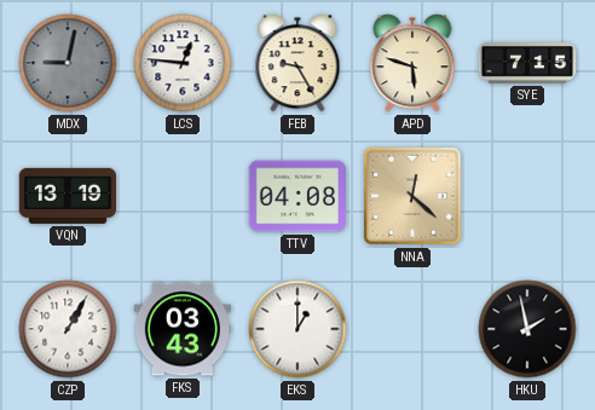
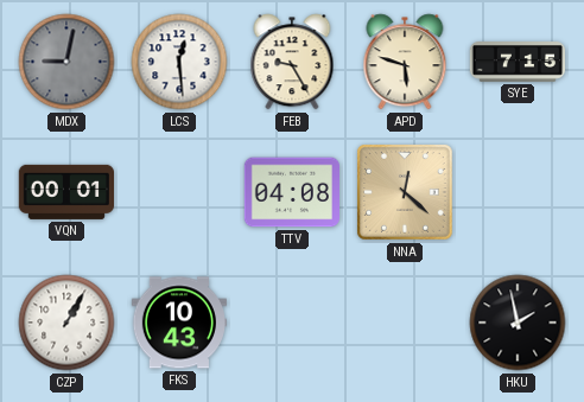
LCS: 12:46 -> 12:29 (179, 62)
VQN: 13:19 -> 00:01 (65, 192)
FKS: 03:43 -> 10:43 (178, 323)
EKS: 1:00 -> none (297, 329)
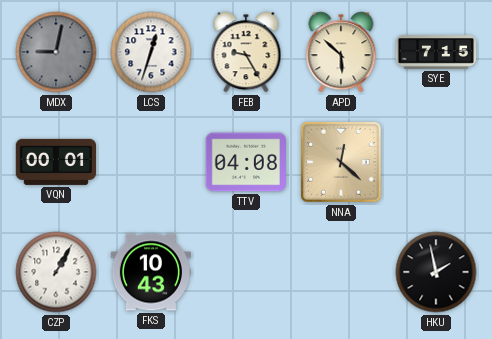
LCS: 12:29 -> 12:33 (151, 52)
APD: 5:48 -> 5:52 (341, 52)
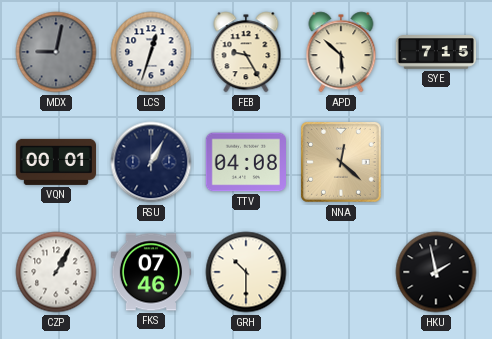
RSU: none -> 1:05 (151, 162)
FKS: 10:43 -> 07:46 (150, 272)
GRH: none -> 10:30 (246, 272)
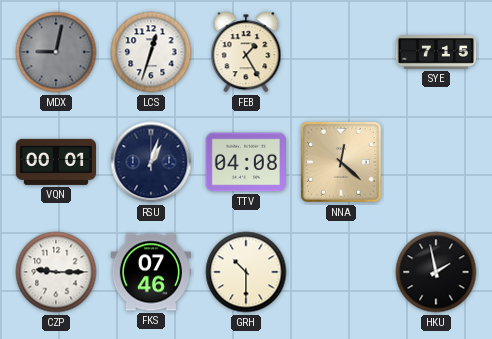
FEB: 9:25 -> 1:25 (246, 52)
APD: 5:52 -> none (341, 52)
RSU: 1:05 -> 1:03 (151, 162)
CZP: 1:05 -> 9:15 (56, 272)
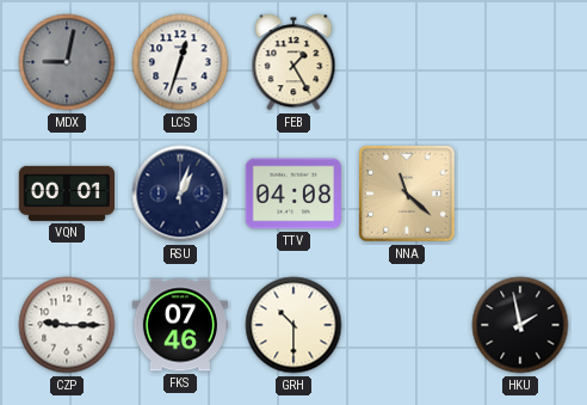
SYE: 7:15 -> none (436, 52)
NNA: 12:22 -> 11:22 (407, 194)
